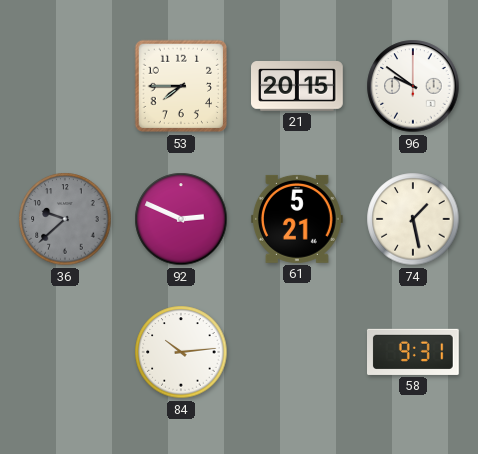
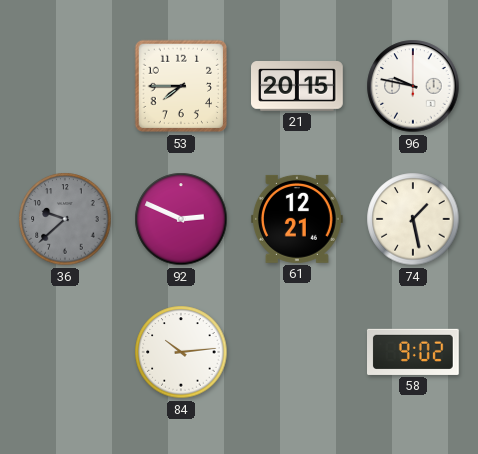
96: 9:51 -> 9:47 (413, 86)
61: 5:21 -> 12:21 (297, 219)
58: 9:31 -> 9:02 (414, 352)
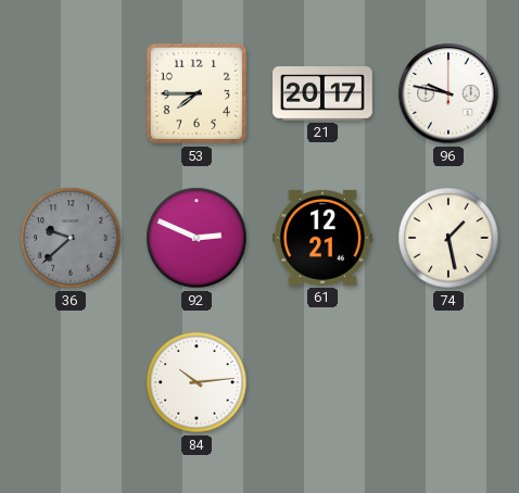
21: 20:15 -> 20:17 (322, 94)
58: 9:02 -> none (414, 352)
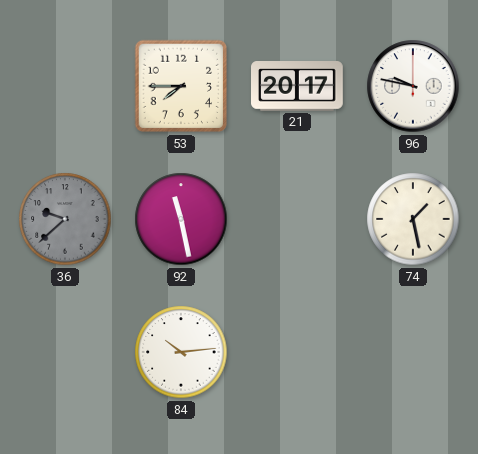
92: 2:49 -> 11:28 (181, 219)
61: 12:21 -> none (322, 238)
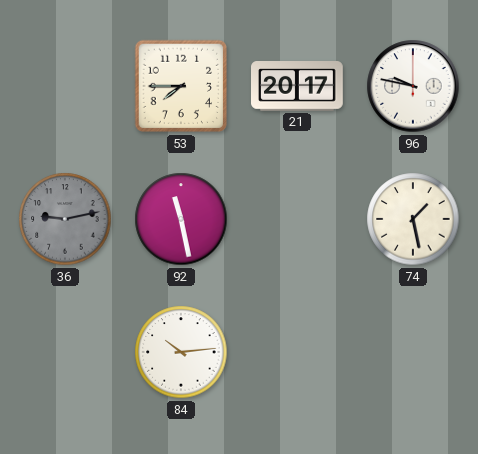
36: 9:38 -> 9:13 (65, 219)
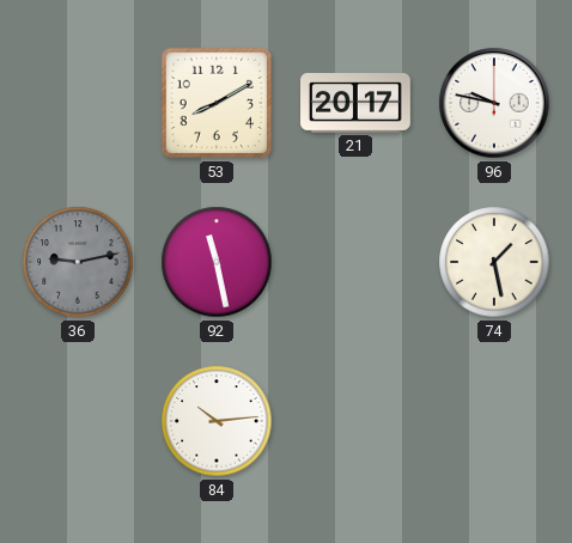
53: 7:45 -> 8:10 (217, 103)
